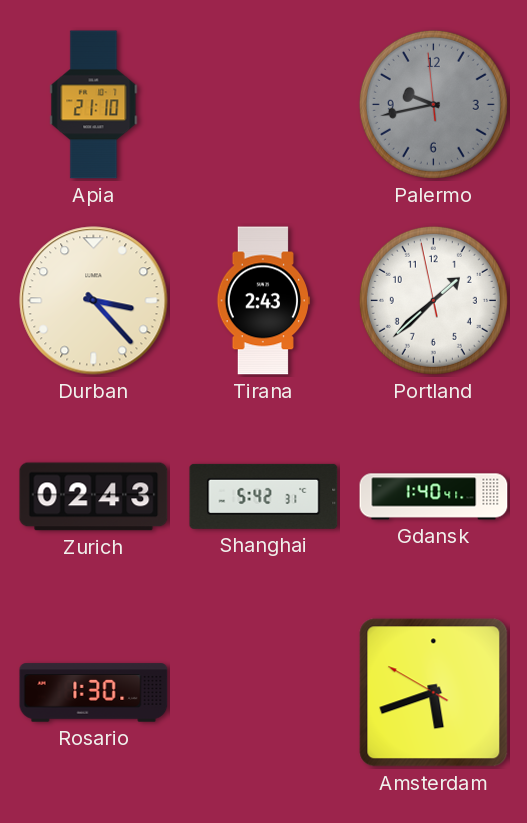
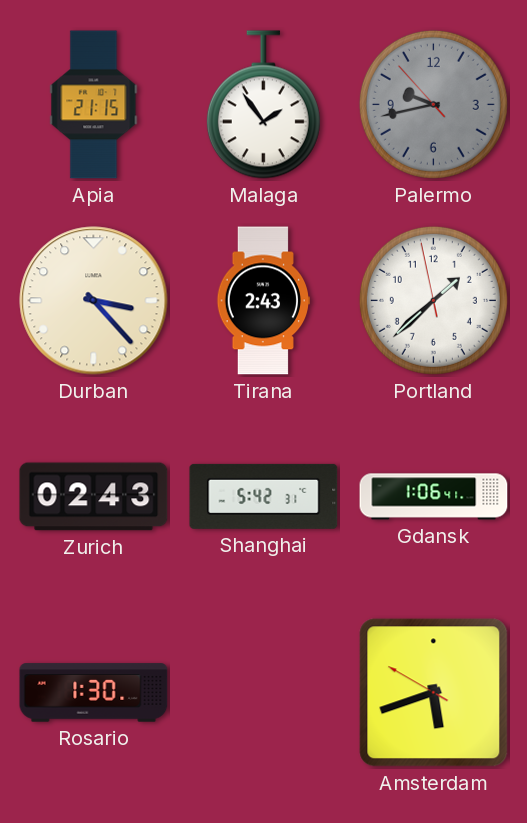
Apia: 21:10 -> 21:15 (94, 105)
Malaga: none -> 1:54 (263, 105)
Palermo: 9:42:59 -> 9:42:53 (433, 104)
Gdansk: 1:40 -> 1:06 (434, 497)
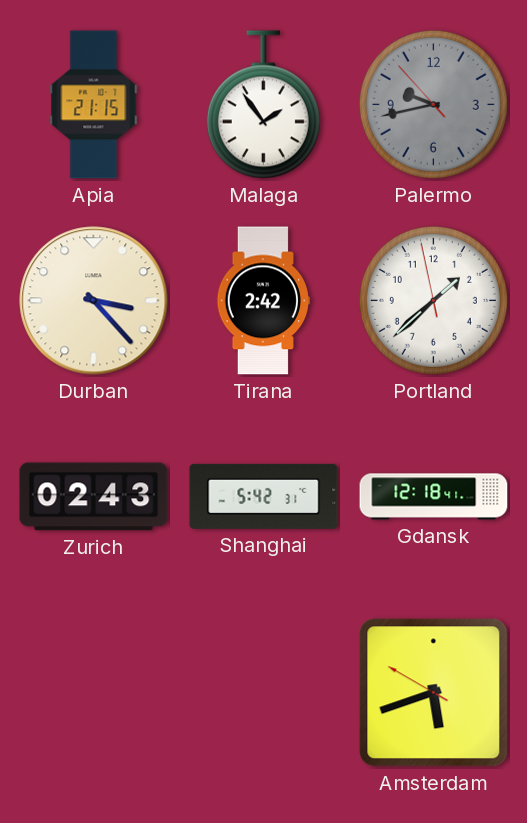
Tirana: 2:43 -> 2:42 (263, 301)
Gdansk: 1:06 -> 12:18 (434, 497)
Rosario: 1:30 -> none (94, 693)
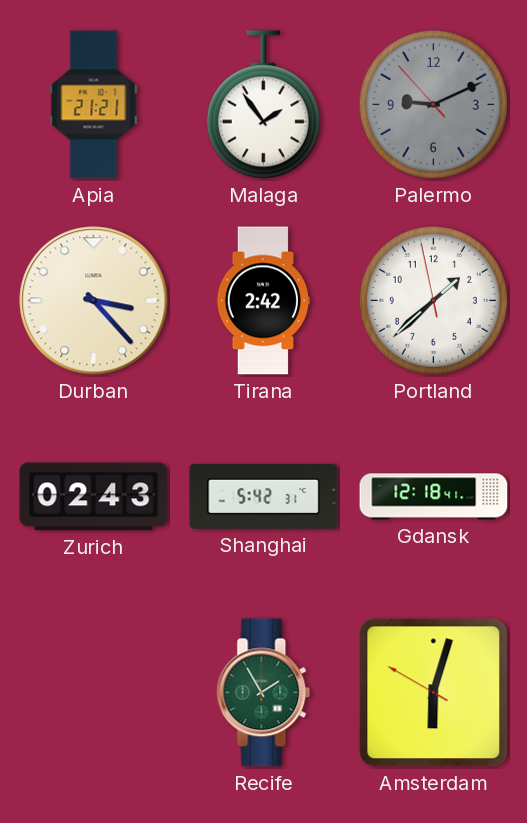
Apia: 21:15 -> 21:21 (94, 105)
Palermo: 9:42 -> 9:10 (433, 104)
Recife: none -> 1:55 (264, 693)
Amsterdam: 5:41 -> 6:02 (434, 693)
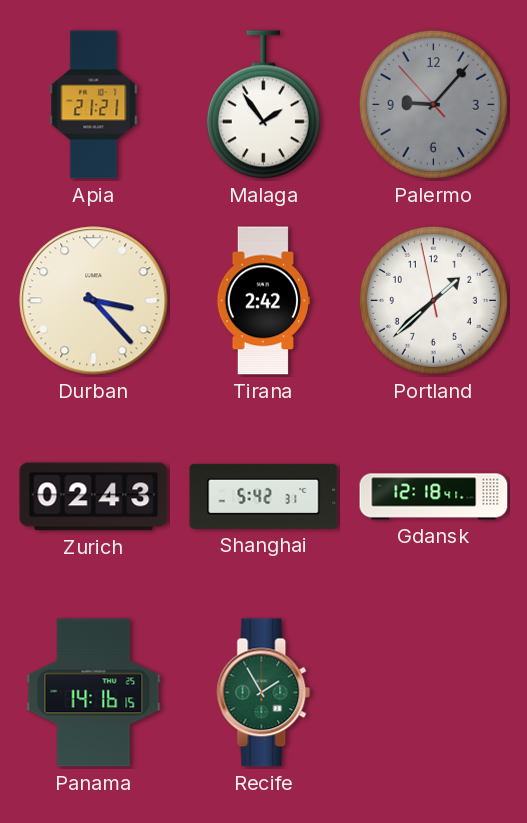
Palermo: 9:10 -> 9:06 (433, 104)
Panama: none -> 14:16 (94, 693)
Amsterdam: 6:02 -> none (434, 693)
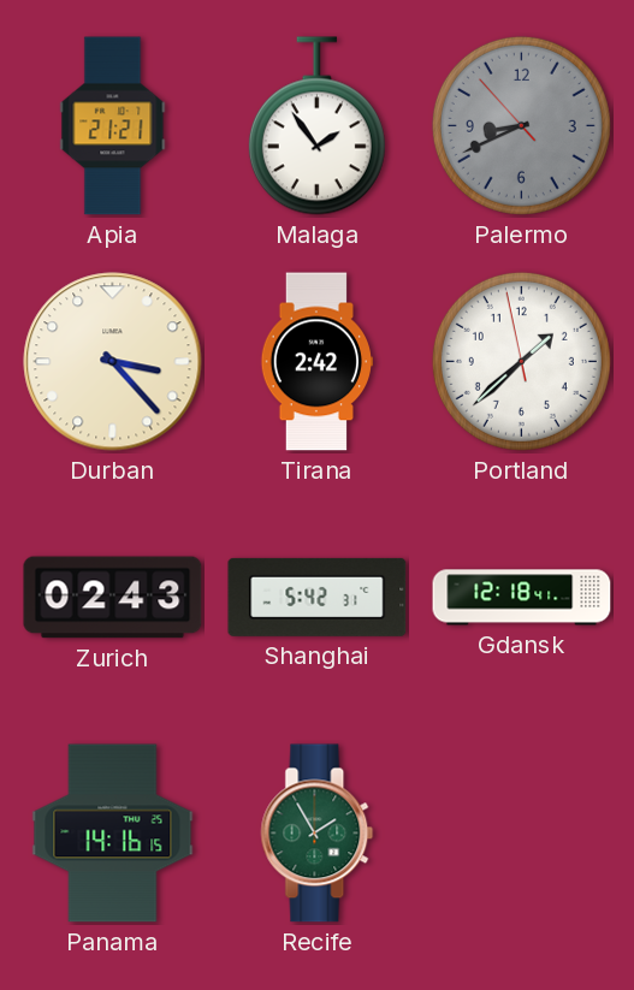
Palermo: 9:06 -> 8:40 (521, 125)
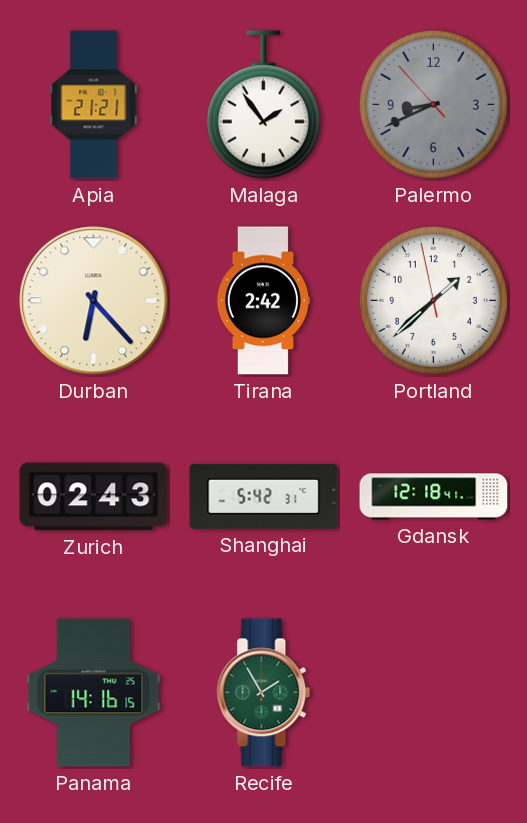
Durban: 3:23 -> 6:23 (94, 301)
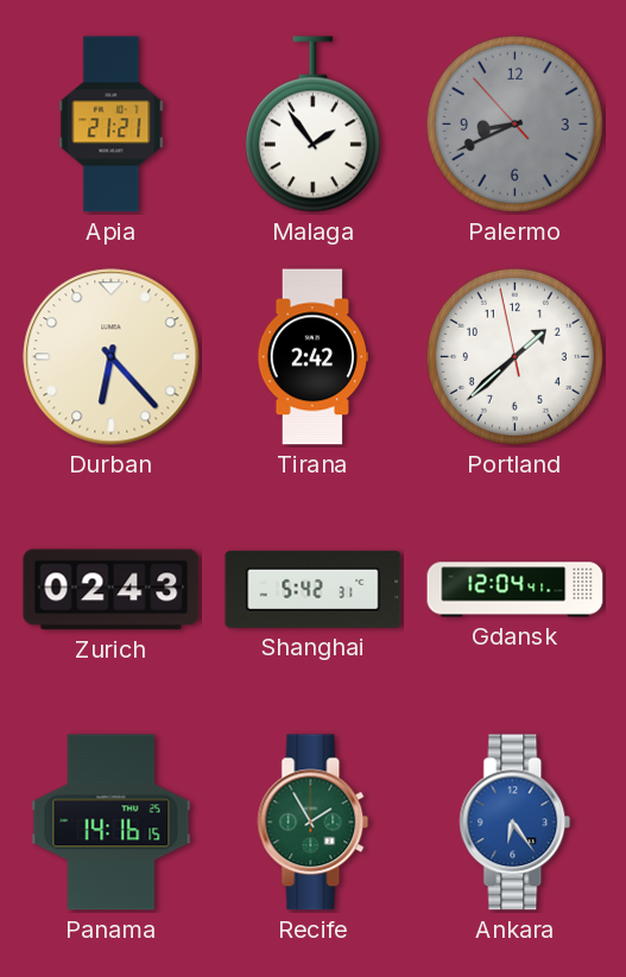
Gdansk: 12:18 -> 12:04 (516, 590)
Ankara: none -> 6:24 (516, 823)
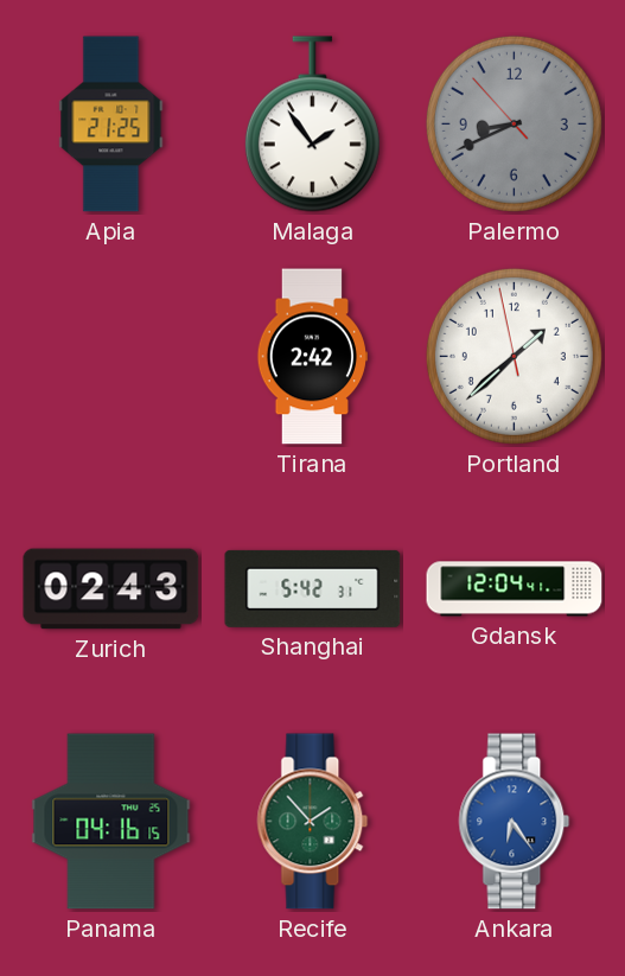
Apia: 21:21 -> 21:25 (111, 125)
Durban: 6:23 -> none (112, 357)
Panama: 14:16 -> 04:16 (111, 822)
Recife: 1:55 -> 1:53 (313, 822)
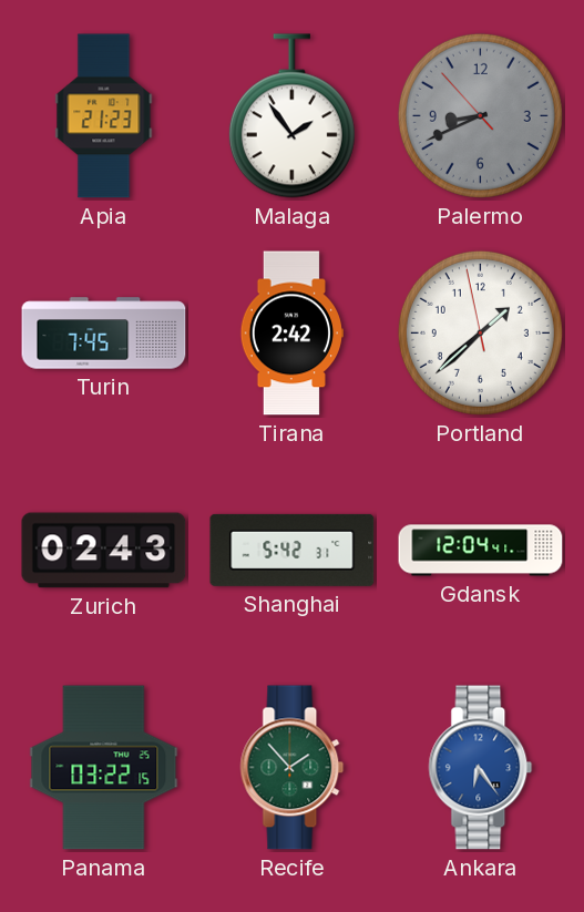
Apia: 21:25 -> 21:23 (104, 116)
Turin: none -> 7:45 (104, 334)
Panama: 04:16 -> 03:22 (104, 768)
